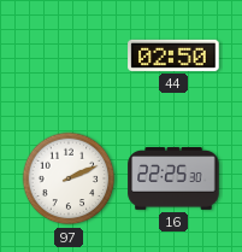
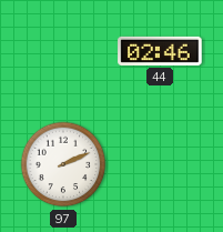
44: 02:50 -> 02:46 (160, 51)
16: 22:25 -> none (173, 178)
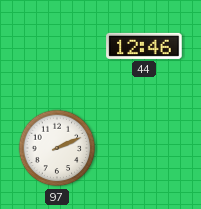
44: 02:46 -> 12:46 (144, 46)
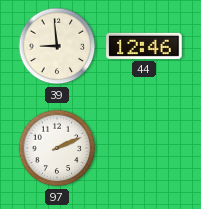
39: none -> 8:59 (57, 46)
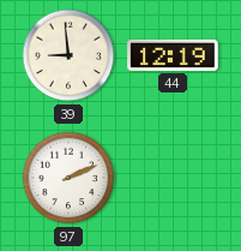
44: 12:46 -> 12:19 (173, 55)
